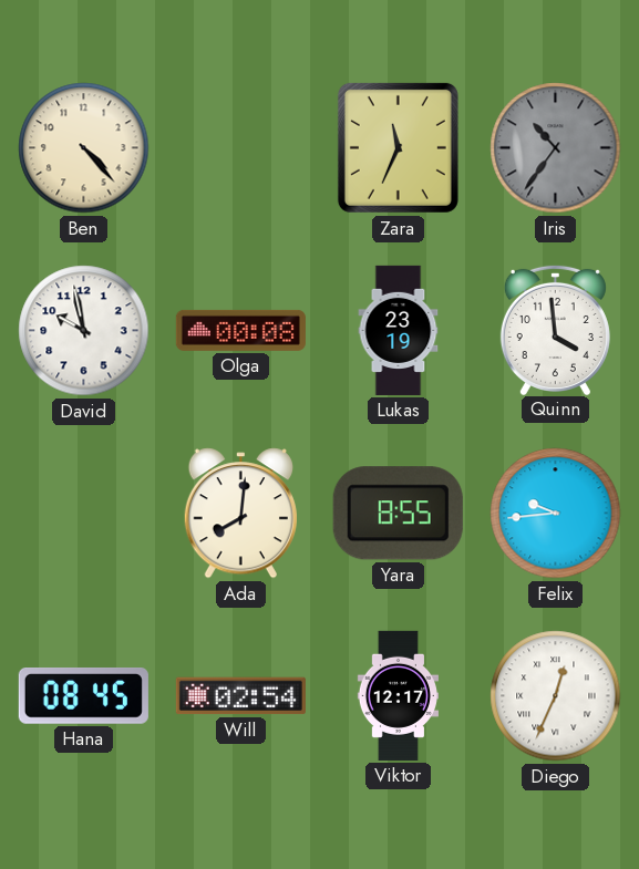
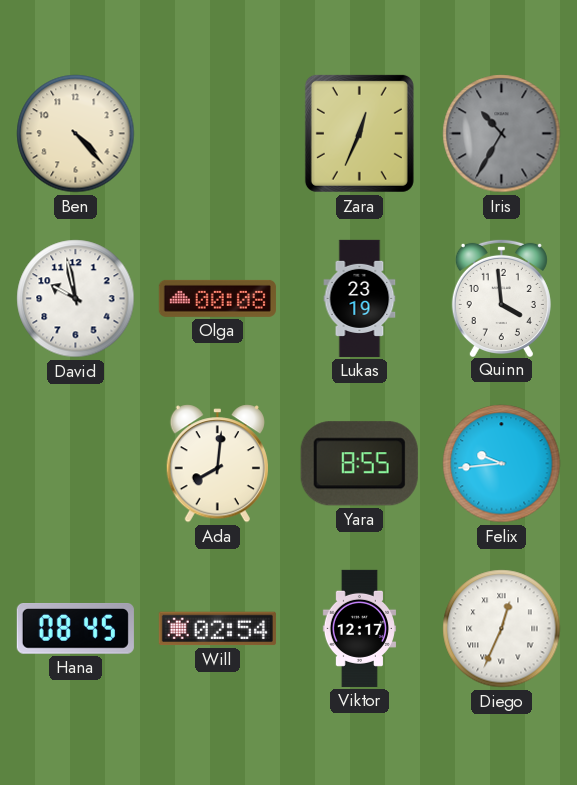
Zara: 11:34 -> 12:34 (359, 133)
Iris: 10:36 -> 10:35 (502, 134)
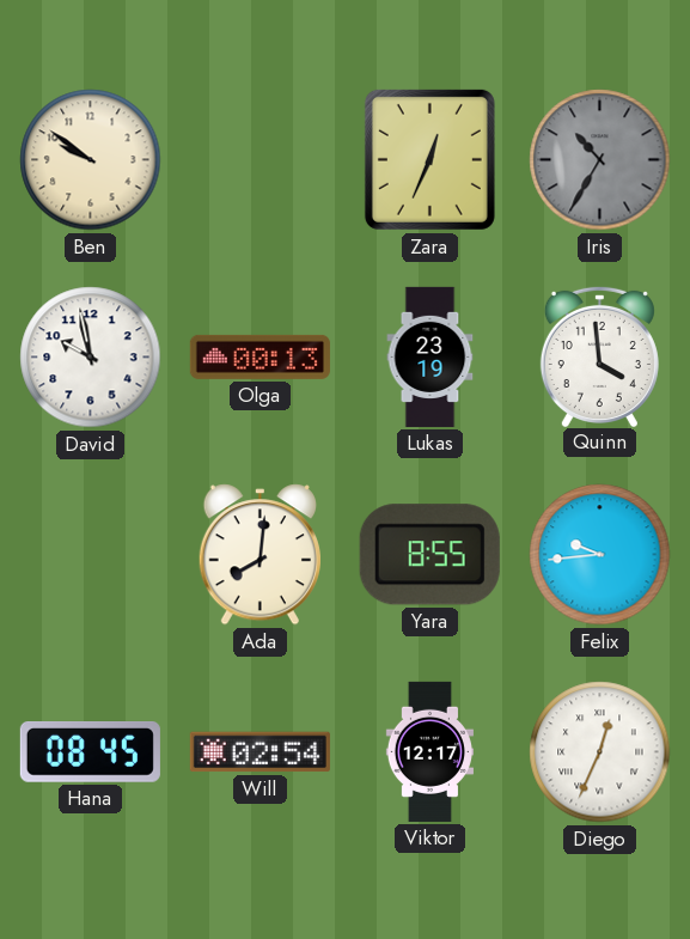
Ben: 4:23 -> 9:51 (91, 160)
Olga: 00:08 -> 00:13 (259, 356)
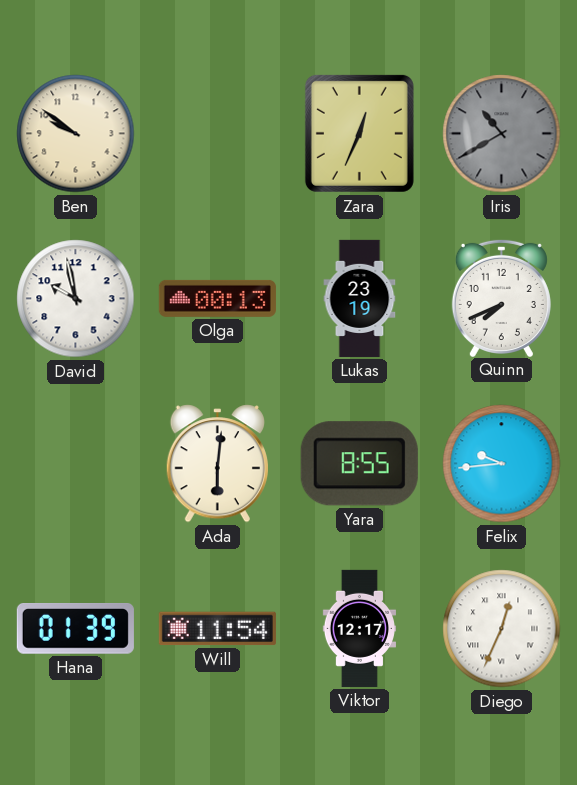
Iris: 10:35 -> 10:40 (502, 134)
Quinn: 3:59 -> 7:41 (501, 297)
Ada: 8:01 -> 6:01 (217, 464)
Hana: 08:45 -> 01:39 (75, 629)
Will: 02:54 -> 11:54 (217, 629)
